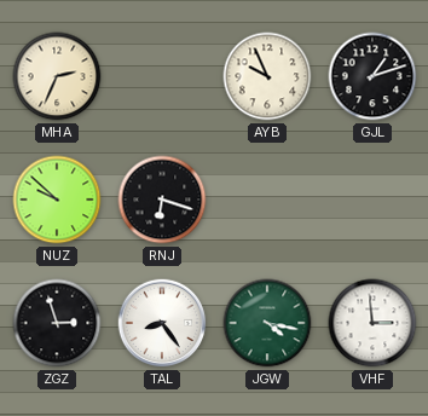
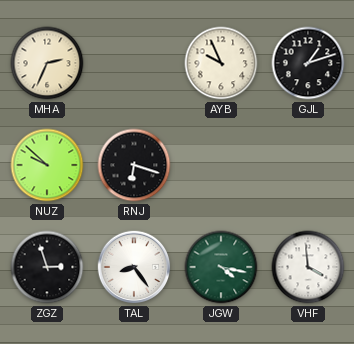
VHF: 2:59 -> 3:59 (308, 267)
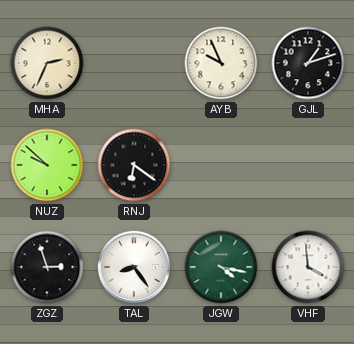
RNJ: 6:18 -> 6:21 (134, 165)
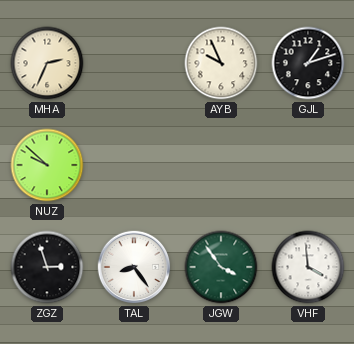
RNJ: 6:21 -> none (134, 165)
JGW: 4:17 -> 3:54 (221, 267)
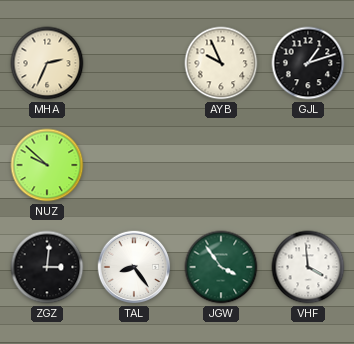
ZGZ: 2:57 -> 3:01 (47, 267)
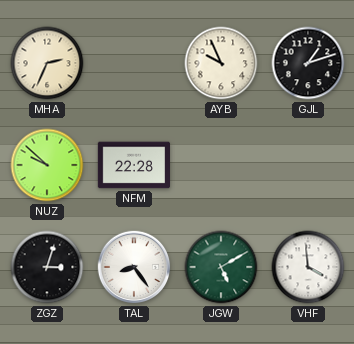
NFM: none -> 22:28 (133, 165)
ZGZ: 3:01 -> 3:03 (47, 267)
JGW: 3:54 -> 5:10 (221, 267)
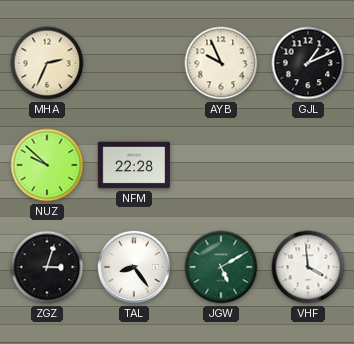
GJL: 1:12 -> 1:11 (308, 63)
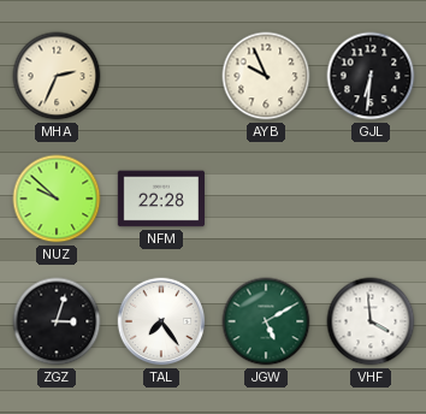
GJL: 1:11 -> 6:31 (371, 76)
TAL: 8:24 -> 7:24 (161, 321)
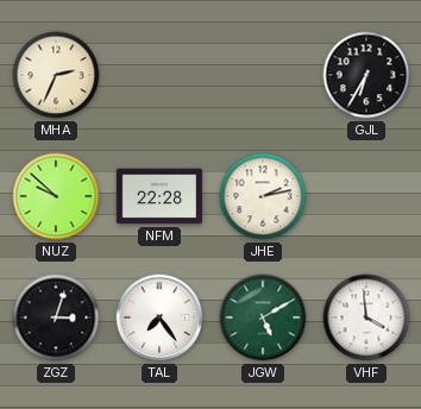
AYB: 9:56 -> none (266, 76)
GJL: 6:31 -> 6:35 (366, 75)
JHE: none -> 2:13 (263, 196)
